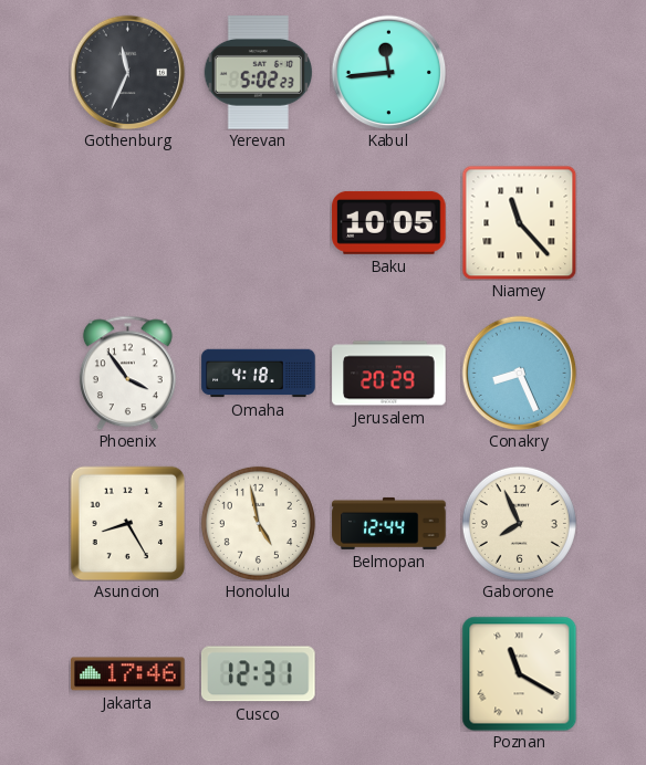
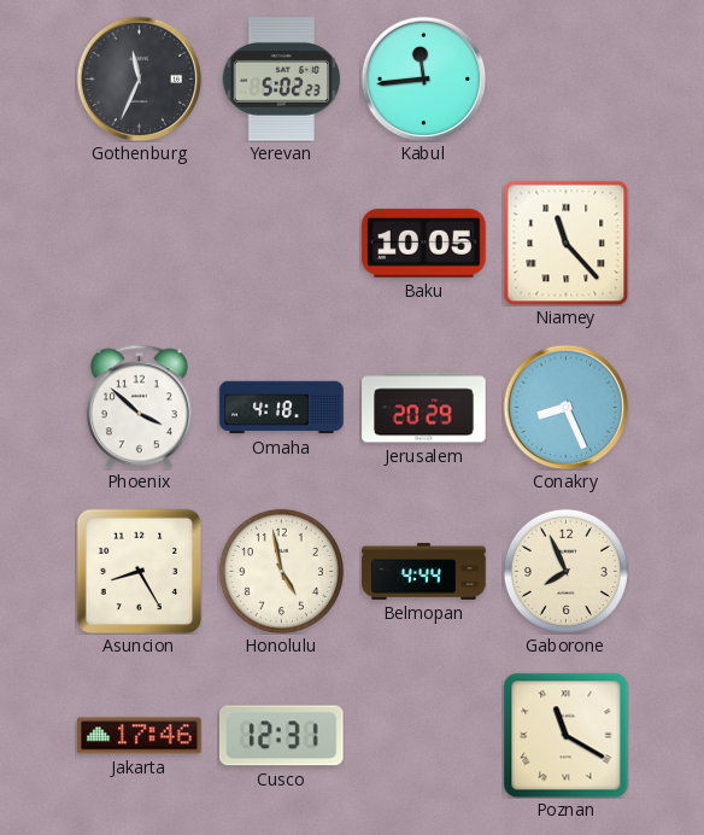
Phoenix: 3:54 -> 3:52 (139, 407)
Belmopan: 12:44 -> 4:44 (424, 571)
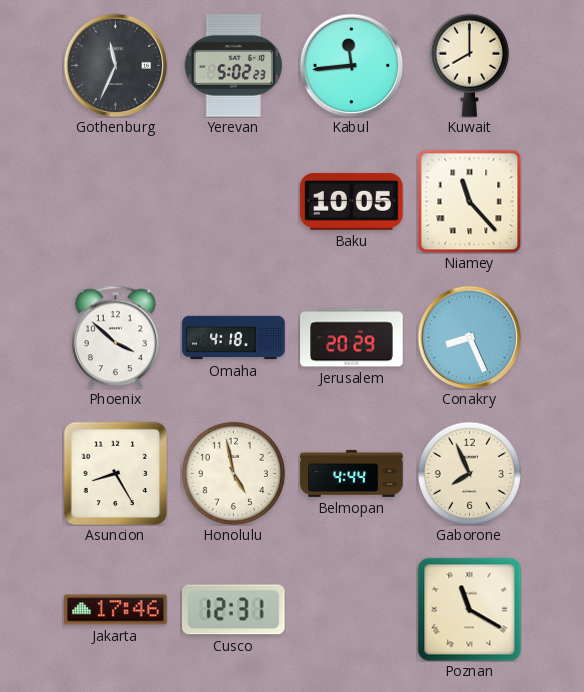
Kuwait: none -> 8:00 (469, 65)
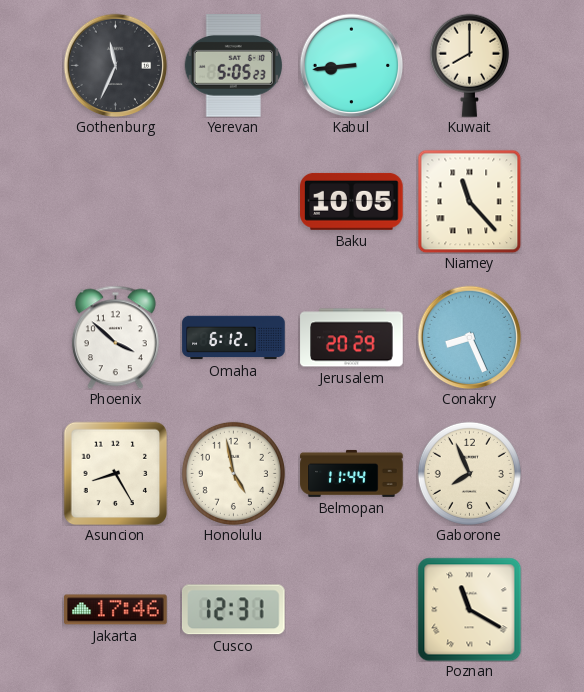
Yerevan: 5:02 -> 5:05 (233, 66)
Kabul: 11:44 -> 8:44 (351, 65)
Omaha: 4:18 -> 6:12 (234, 338)
Belmopan: 4:44 -> 11:44 (352, 473)
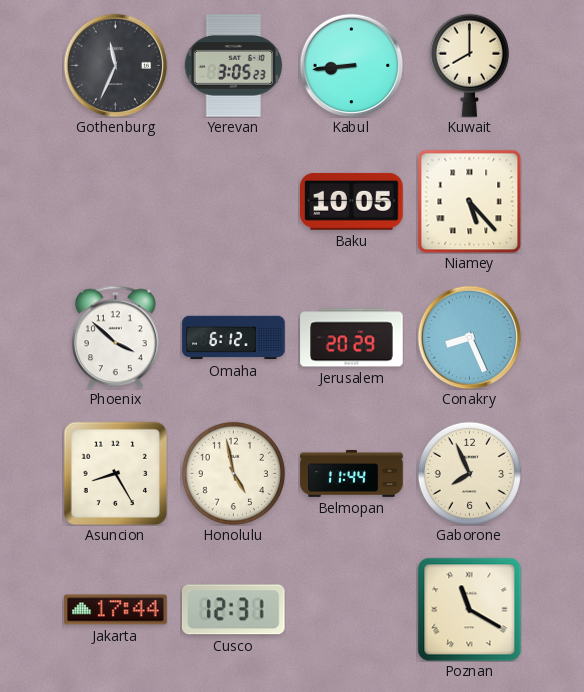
Yerevan: 5:05 -> 3:05 (233, 66)
Niamey: 11:23 -> 5:23 (469, 201)
Jakarta: 17:46 -> 17:44 (116, 610)
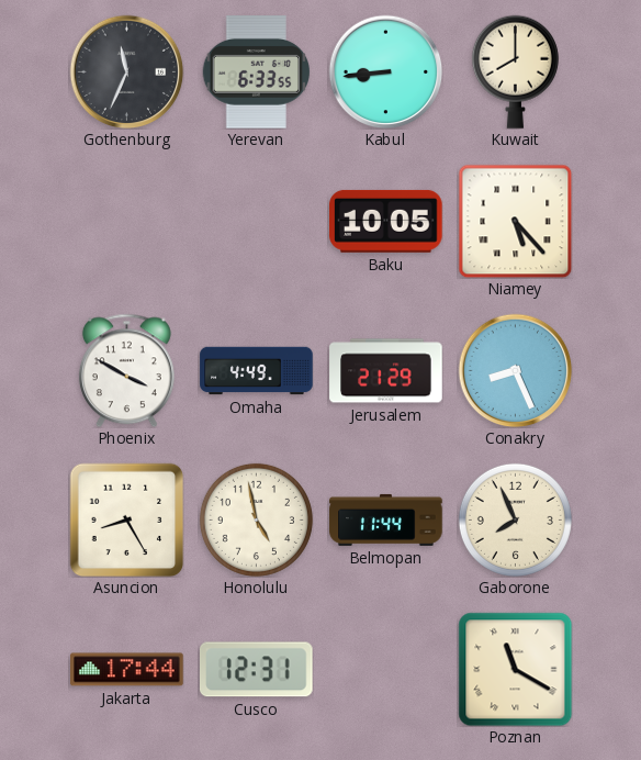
Yerevan: 3:05 -> 6:33 (256, 72)
Phoenix: 3:52 -> 3:50 (126, 370)
Omaha: 6:12 -> 4:49 (257, 371)
Jerusalem: 20:29 -> 21:29 (386, 371)
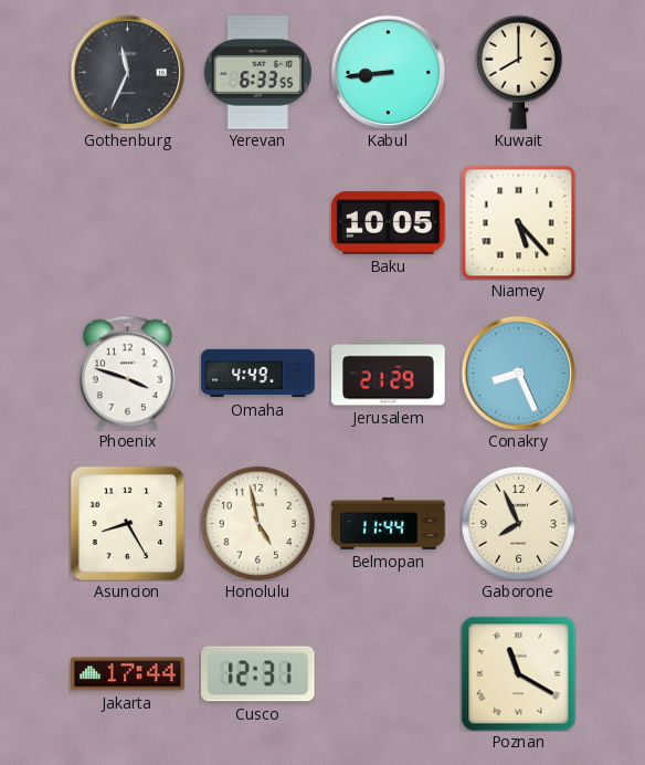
Phoenix: 3:50 -> 3:48 (127, 373)
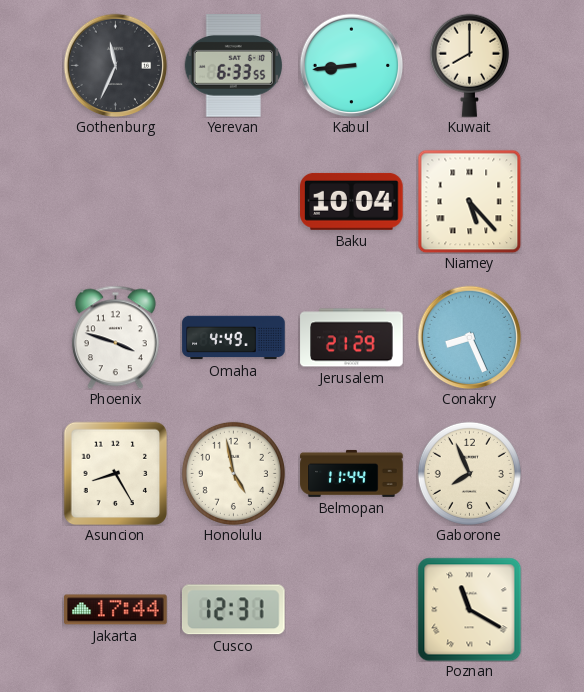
Baku: 10:05 -> 10:04 (352, 201)
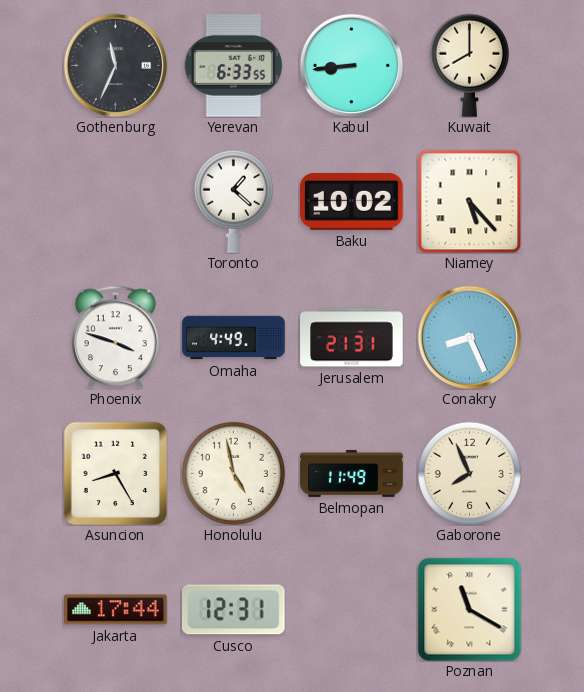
Toronto: none -> 1:22 (233, 201)
Baku: 10:04 -> 10:02 (352, 201)
Jerusalem: 21:29 -> 21:31 (352, 338)
Belmopan: 11:44 -> 11:49 (352, 473)
